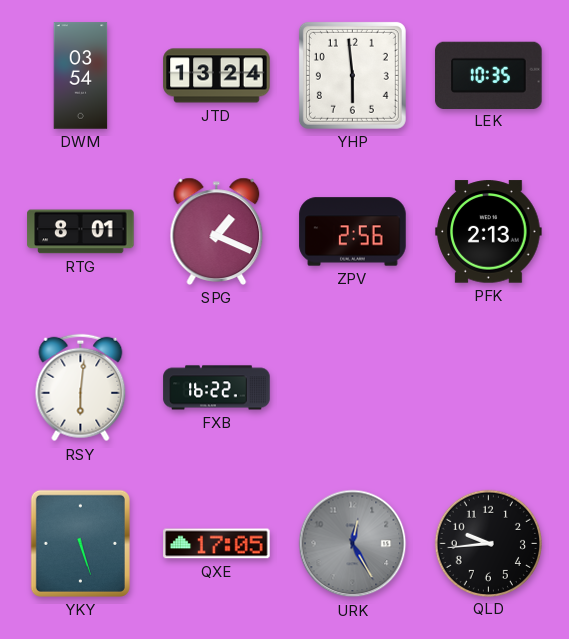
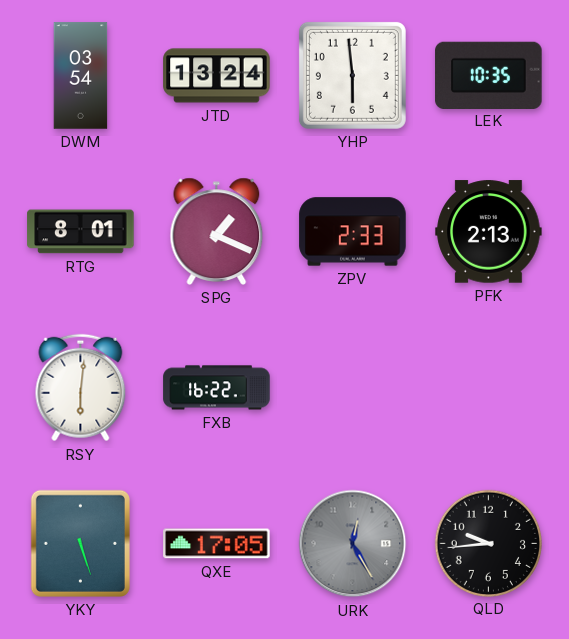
ZPV: 2:56 -> 2:33 (353, 232)
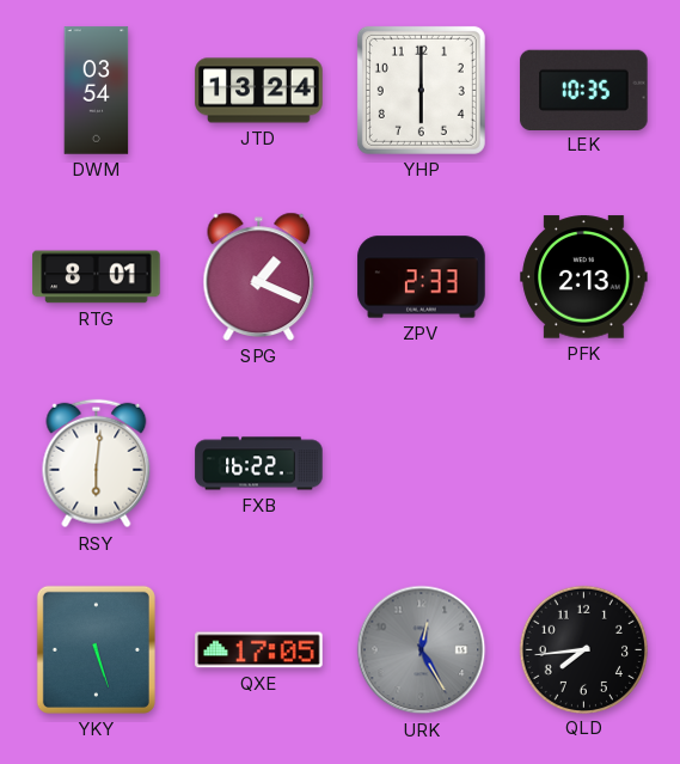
YHP: 5:59 -> 6:00 (421, 90)
QLD: 9:44 -> 7:44 (583, 649)
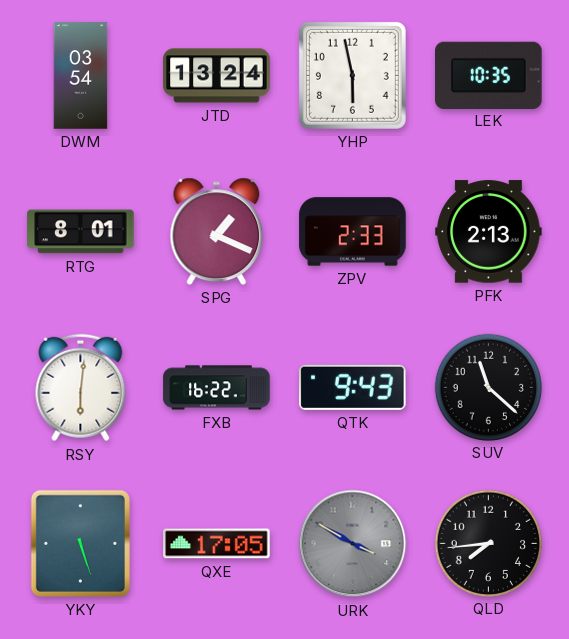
YHP: 6:00 -> 5:58 (352, 75)
QTK: none -> 9:43 (353, 387)
SUV: none -> 11:22 (488, 387)
URK: 12:25 -> 3:50 (353, 544)
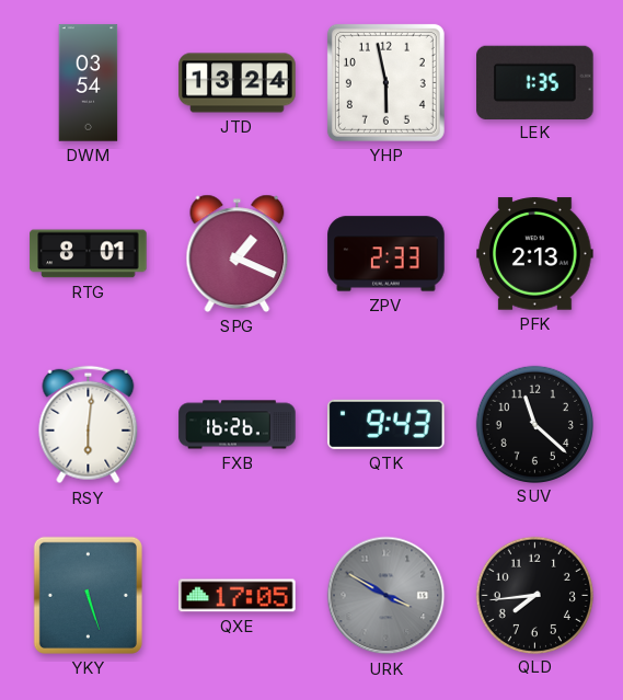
LEK: 10:35 -> 1:35 (535, 82)
FXB: 16:22 -> 16:26 (238, 425)
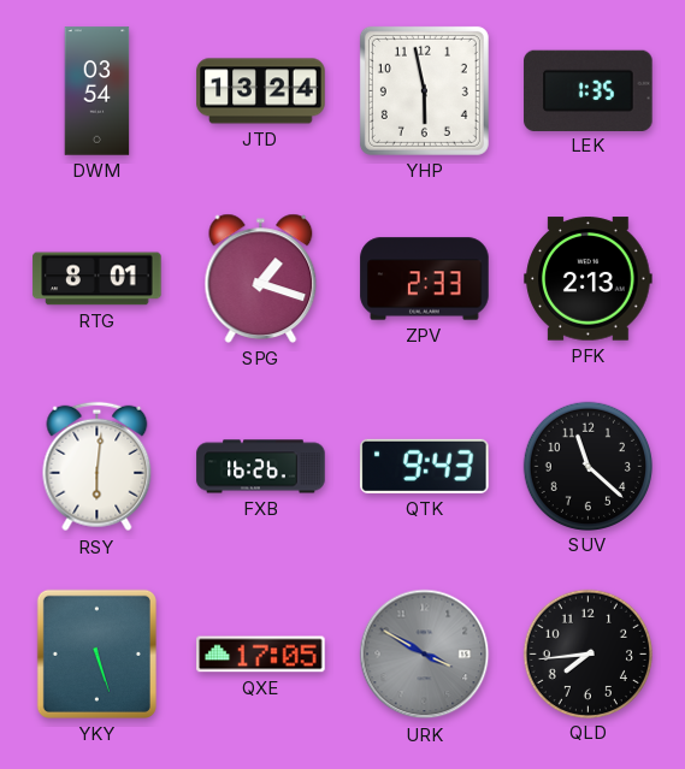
SPG: 1:19 -> 1:18 (261, 278)
